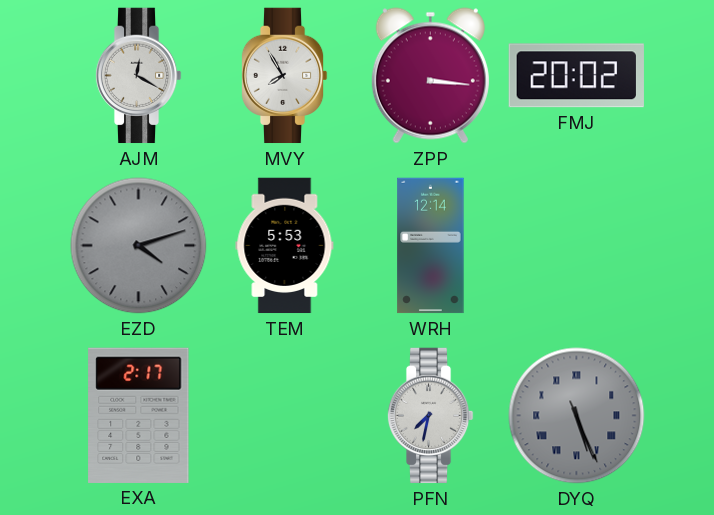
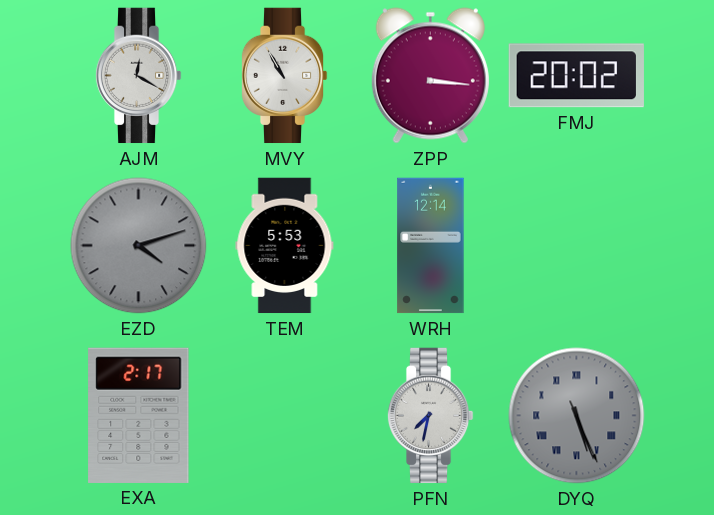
MVY: 7:55 -> 10:55 (284, 76)
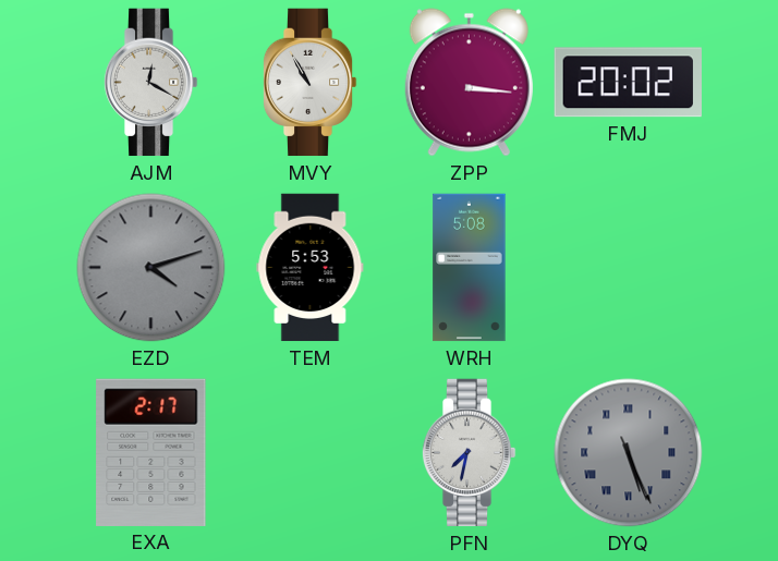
WRH: 12:14 -> 5:08 (470, 268)
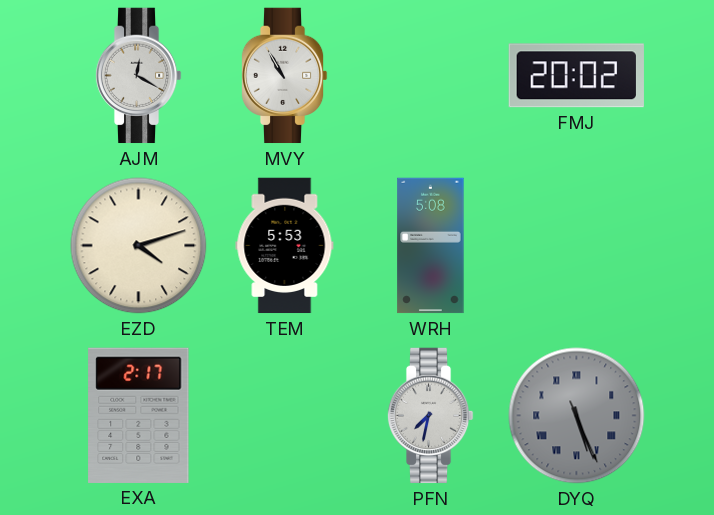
ZPP: 3:16 -> none (469, 83)
EZD dial: grey -> cream (139, 246)
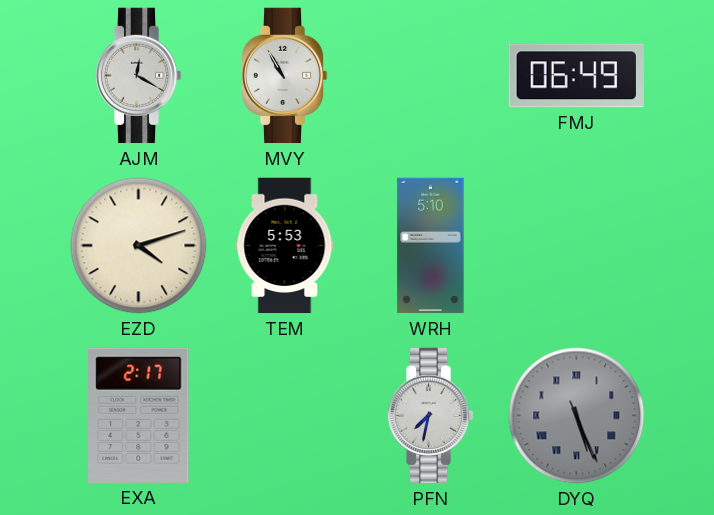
FMJ: 20:02 -> 06:49 (576, 76)
WRH: 5:08 -> 5:10 (431, 246)
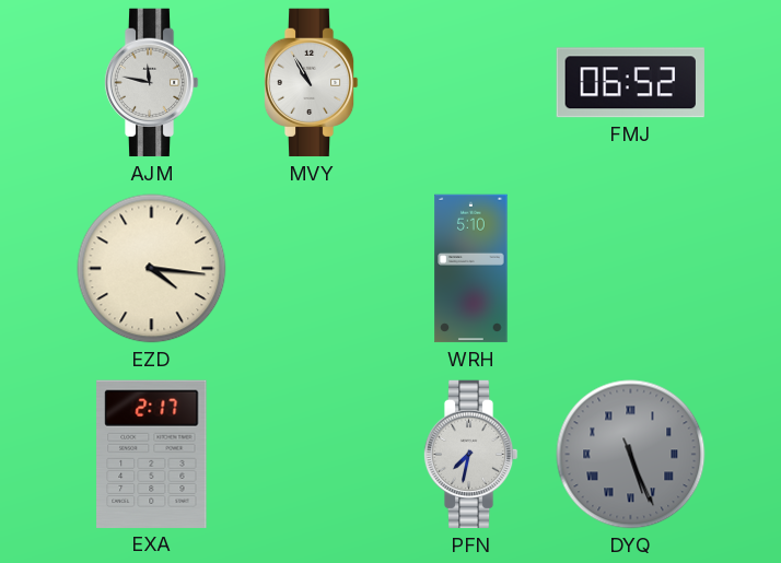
AJM: 12:20 -> 11:47 (151, 83)
FMJ: 06:49 -> 06:52 (630, 83)
EZD: 4:12 -> 4:16 (152, 269)
TEM: 5:53 -> none (285, 246)
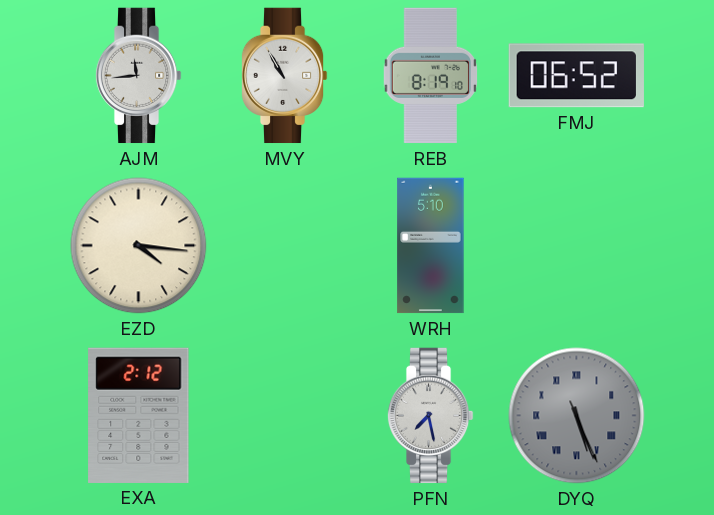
AJM: 11:47 -> 11:44 (138, 76)
REB: none -> 8:19 (430, 76)
EXA: 2:17 -> 2:12 (139, 415)
PFN: 7:32 -> 7:28 (430, 416)
